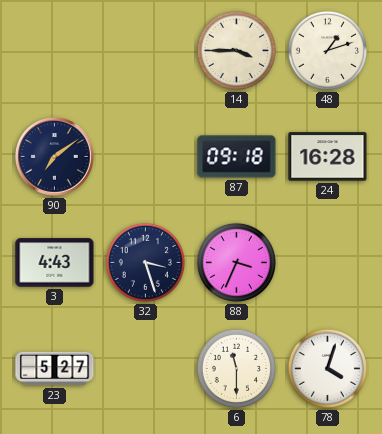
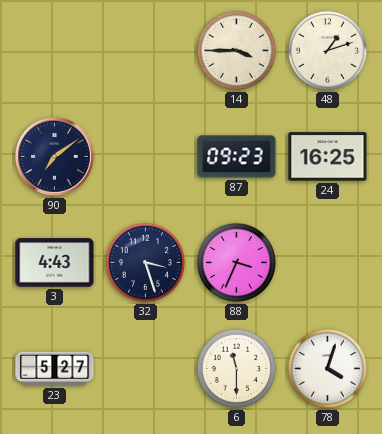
87: 09:18 -> 09:23 (237, 157)
24: 16:28 -> 16:25 (328, 157)
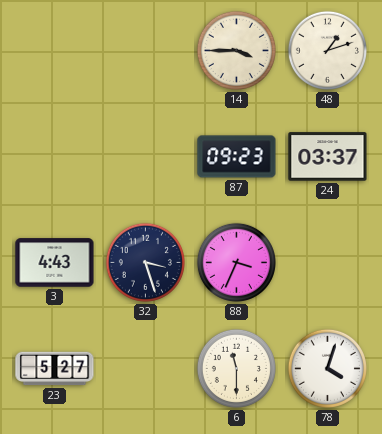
90: 7:09 -> none (55, 157)
24: 16:25 -> 03:37 (328, 157)
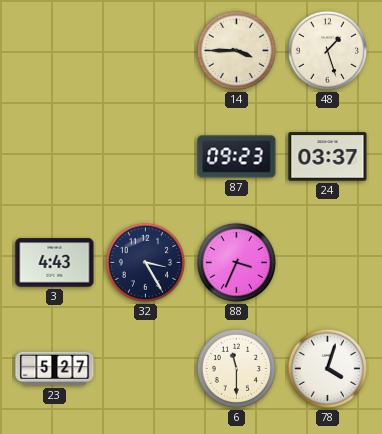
48: 1:12 -> 1:27 (327, 50)
32: 3:27 -> 3:25 (145, 262)
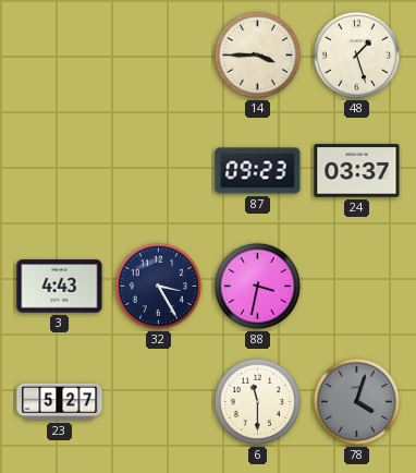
88: 3:34 -> 3:32 (257, 286)
78 dial: white -> grey (356, 401)
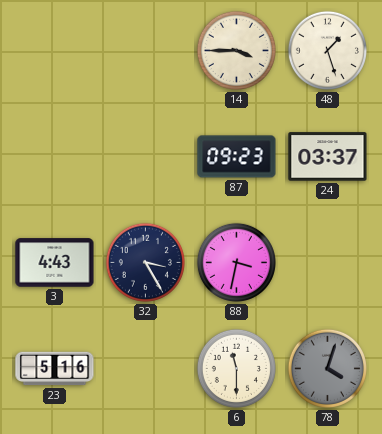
23: 5:27 -> 5:16 (55, 369)
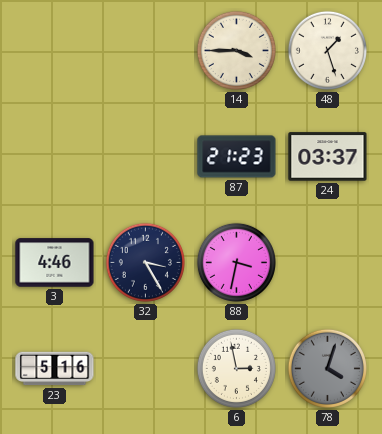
87: 09:23 -> 21:23 (237, 157)
3: 4:43 -> 4:46 (55, 263)
6: 11:30 -> 2:58 (236, 368)
